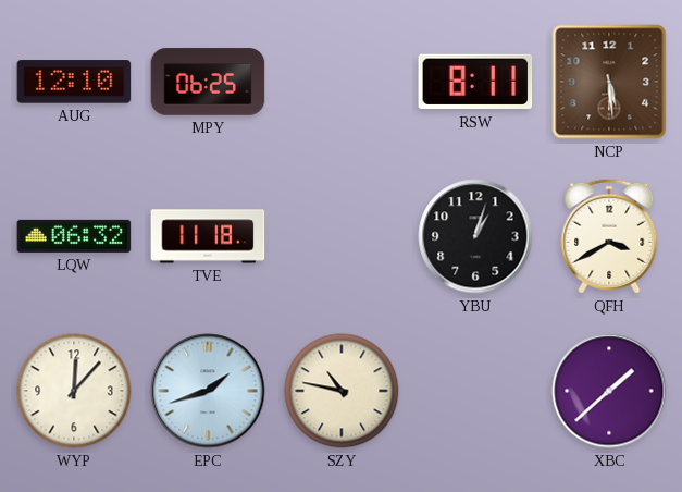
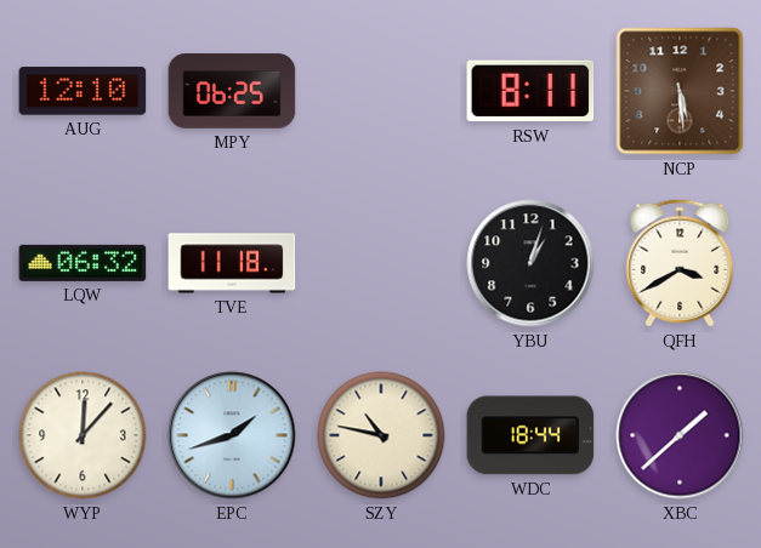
WDC: none -> 18:44 (530, 435)
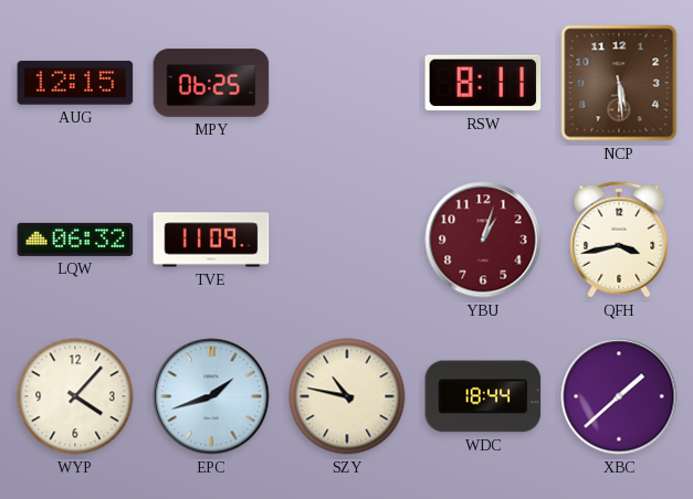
AUG: 12:10 -> 12:15 (75, 83)
TVE: 11:18 -> 11:09 (211, 240)
YBU dial: black -> burgundy (483, 240)
QFH: 3:40 -> 3:43 (619, 240)
WYP: 12:07 -> 4:07 (75, 396)
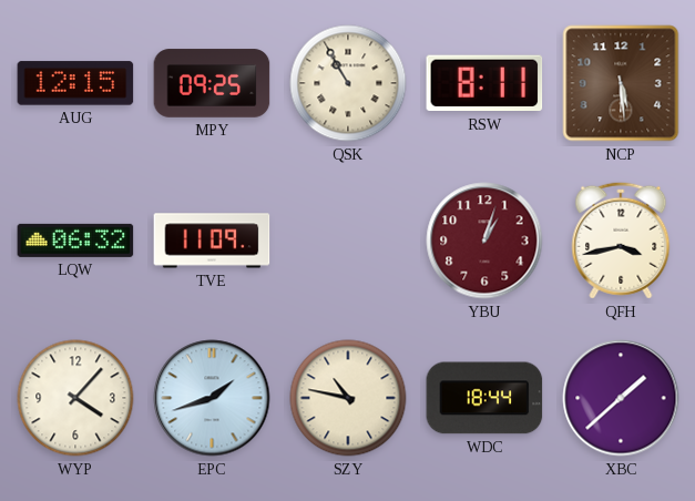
MPY: 06:25 -> 09:25 (212, 83)
QSK: none -> 10:55 (348, 83)
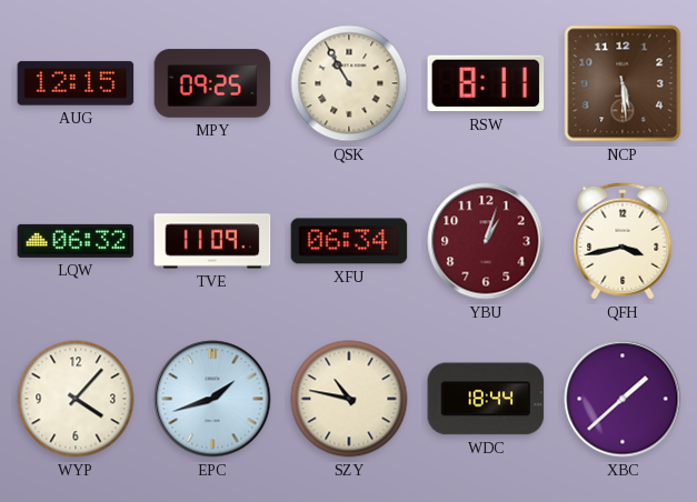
XFU: none -> 06:34 (349, 241)
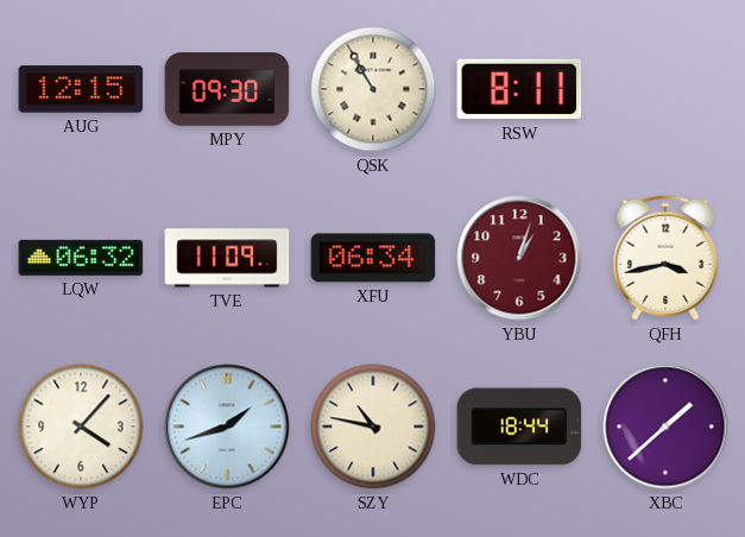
MPY: 09:25 -> 09:30 (227, 89)
NCP: 5:29 -> none (623, 83)
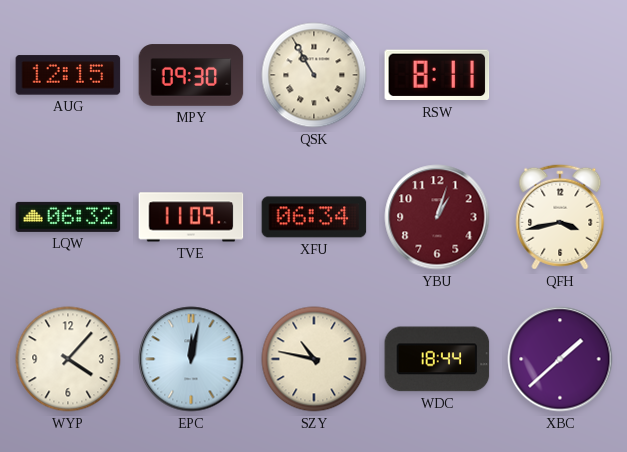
EPC: 1:42 -> 12:02 (191, 359)
